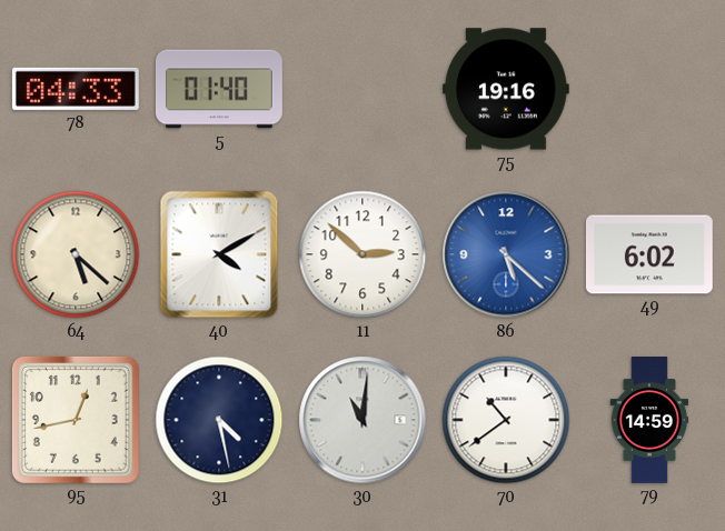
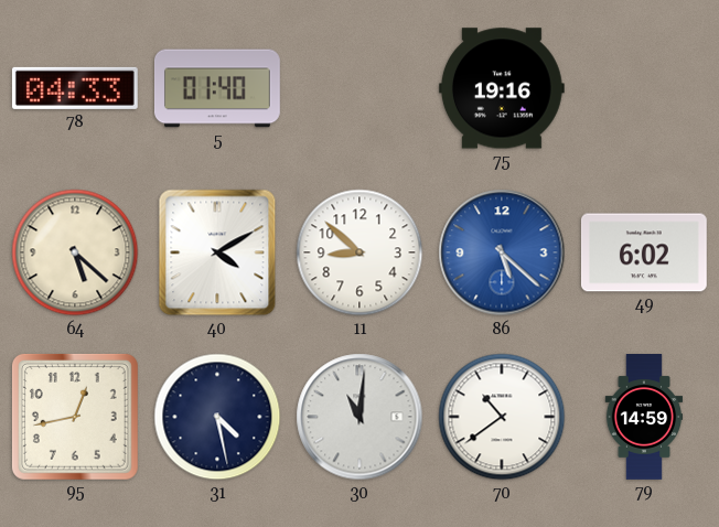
11: 2:52 -> 8:52 (359, 252)
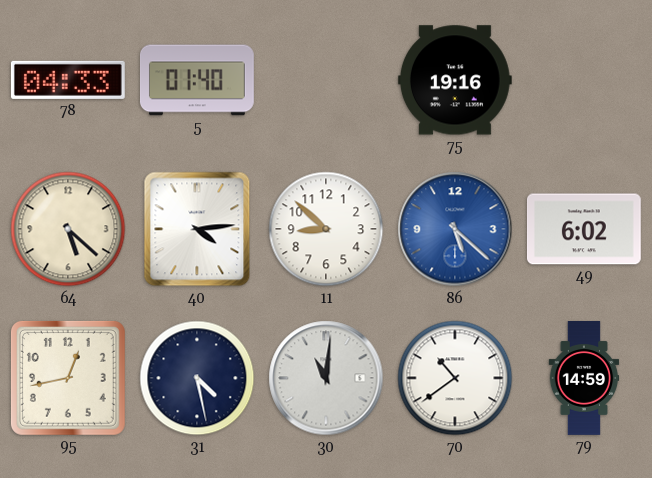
40: 4:10 -> 4:14 (197, 229)
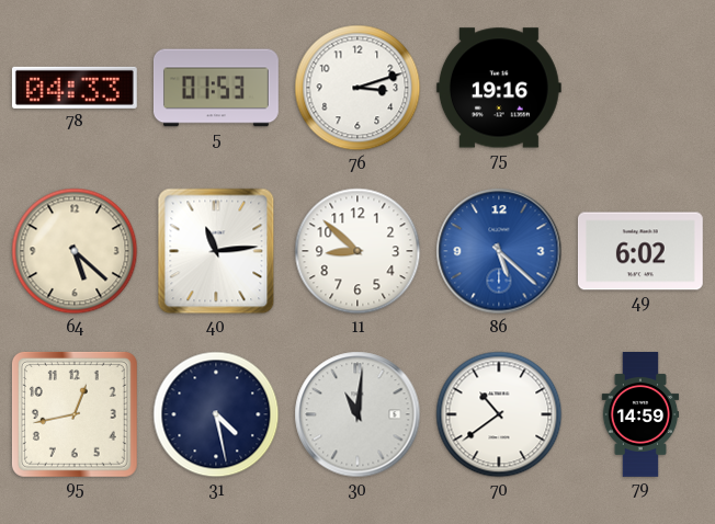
5: 01:40 -> 01:53 (217, 88)
76: none -> 3:12 (357, 88)
40: 4:14 -> 11:14 (216, 251)
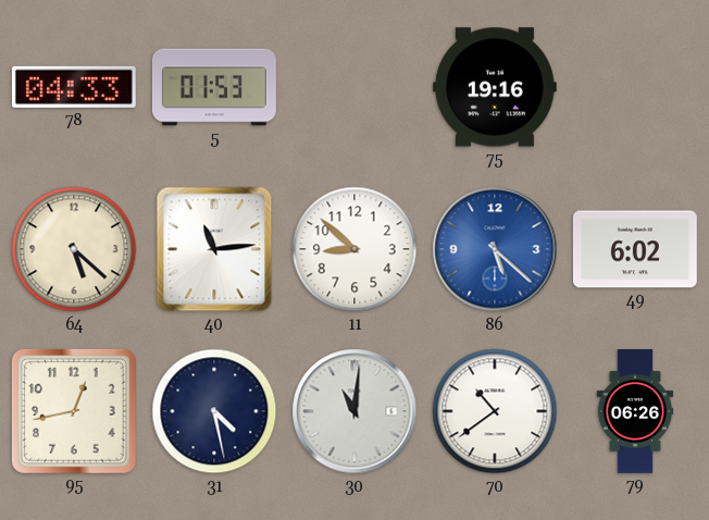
76: 3:12 -> none (357, 88)
79: 14:59 -> 06:26 (635, 412)
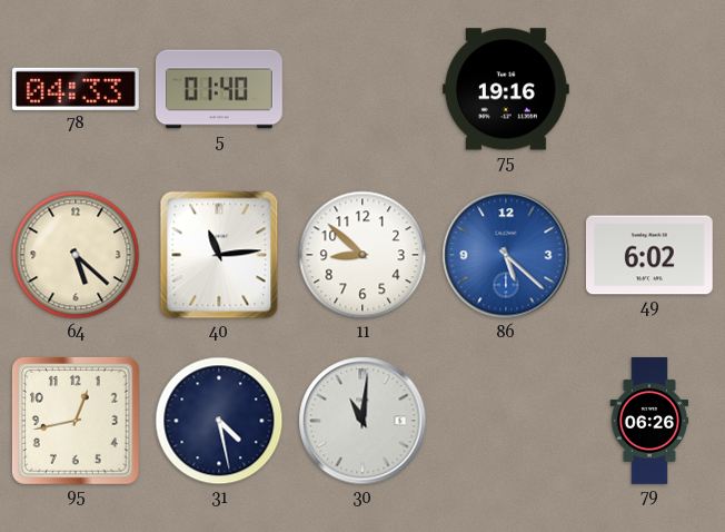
5: 01:53 -> 01:40 (220, 89)
70: 10:39 -> none (495, 411)
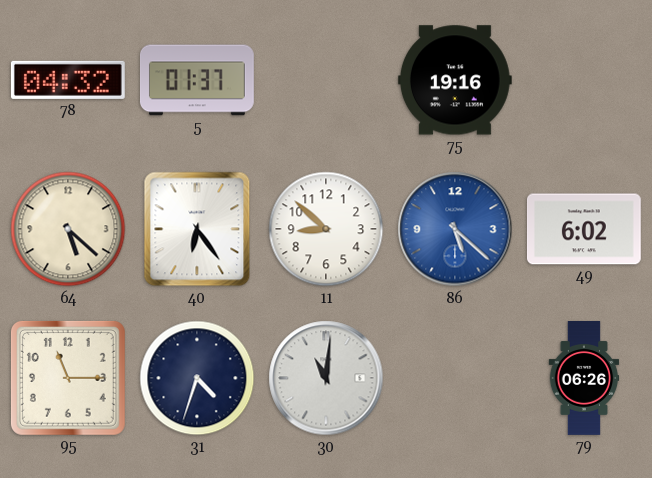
78: 04:33 -> 04:32 (68, 80)
5: 01:40 -> 01:37 (198, 80)
40: 11:14 -> 6:24 (197, 229)
95: 12:43 -> 11:15 (68, 378)
31: 4:28 -> 4:33 (197, 378)
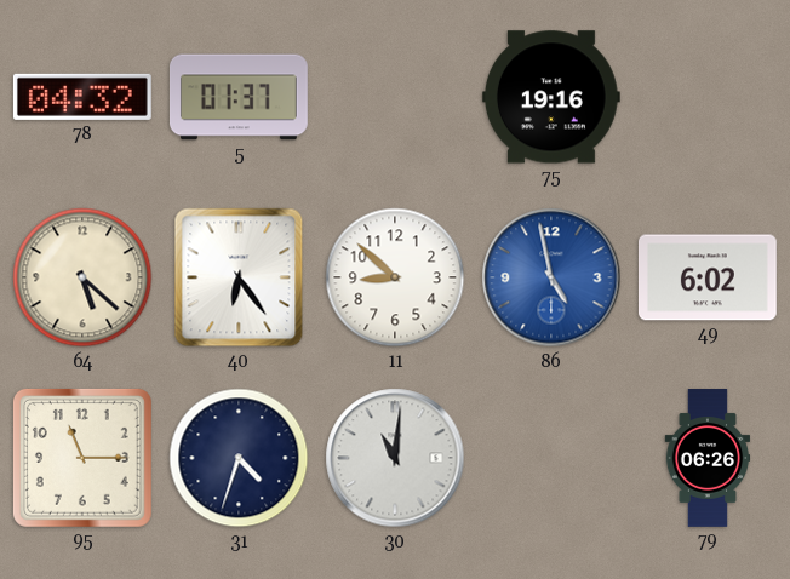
86: 5:22 -> 4:58 (551, 277)
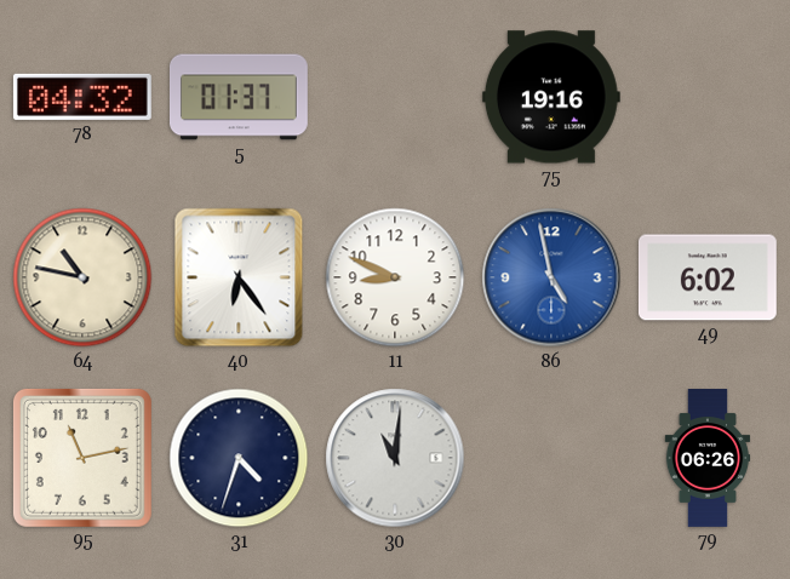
64: 5:22 -> 10:47 (82, 277)
11: 8:52 -> 8:49 (395, 277)
95: 11:15 -> 11:13 (82, 458)
